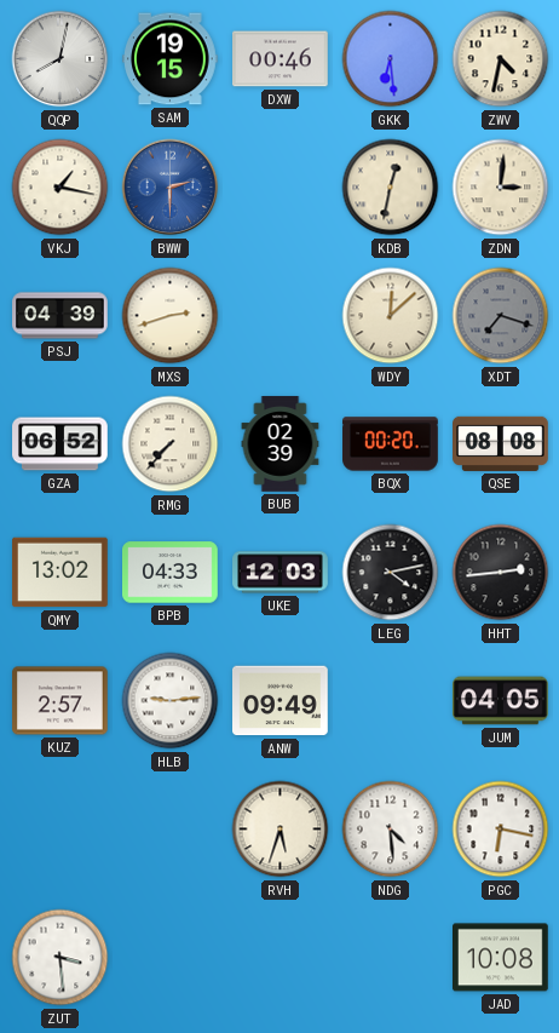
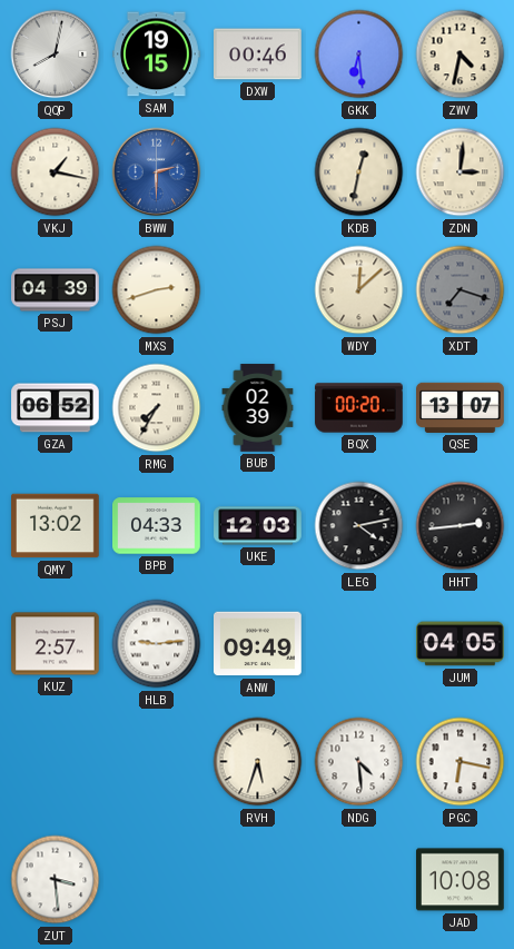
RMG: 7:37 -> 7:35 (157, 408)
QSE: 08:08 -> 13:07 (461, 407)
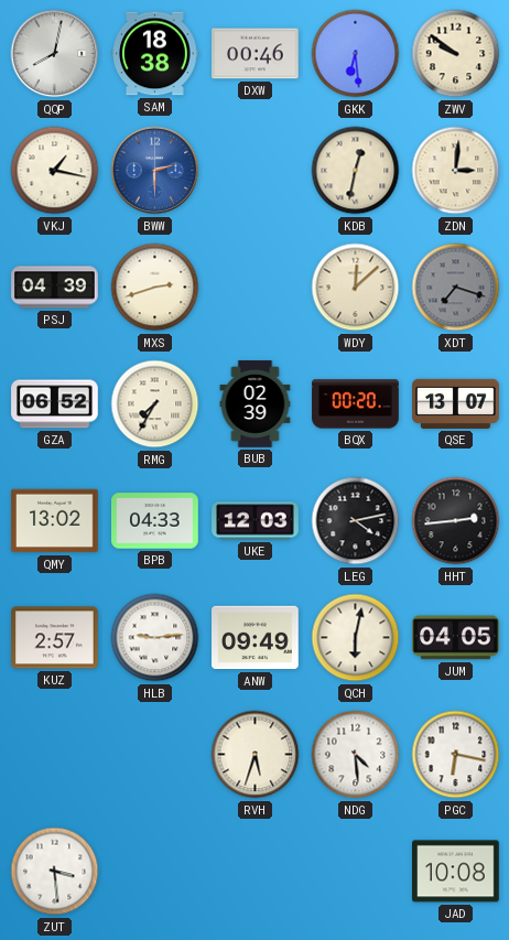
SAM: 19:15 -> 18:38 (155, 54)
ZWV: 4:32 -> 9:51 (456, 54)
QCH: none -> 6:02 (356, 638)
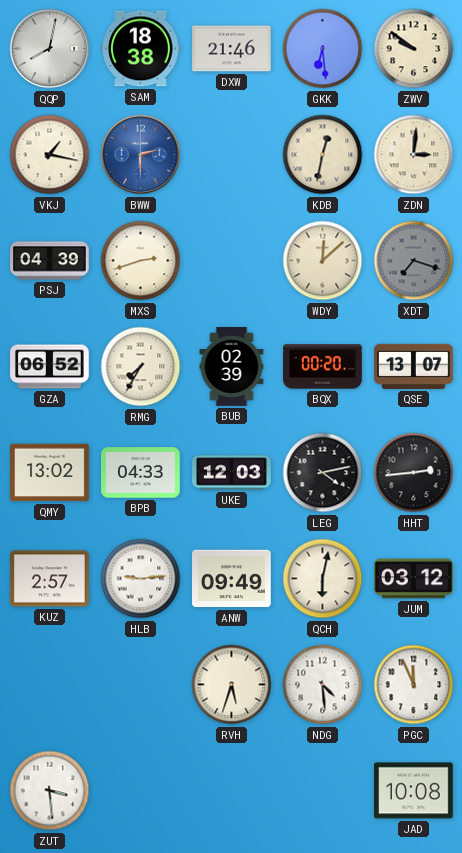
DXW: 00:46 -> 21:46 (232, 49)
JUM: 04:05 -> 03:12 (414, 579)
PGC: 6:17 -> 11:56 (414, 685)
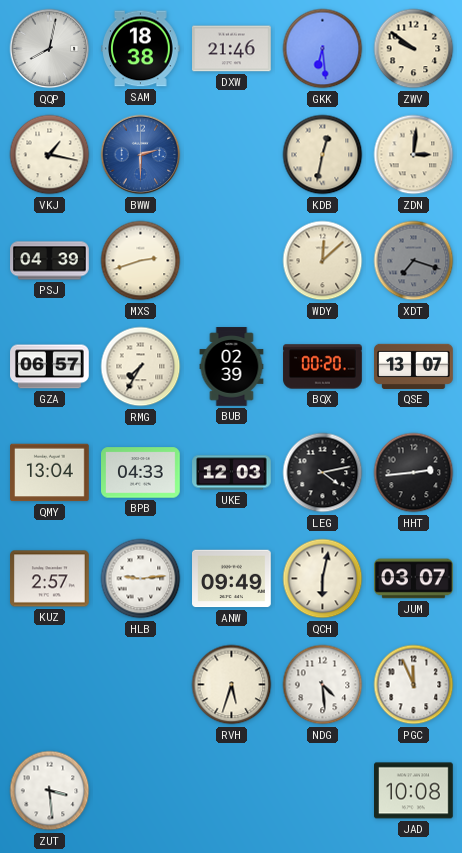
GZA: 06:52 -> 06:57 (50, 367)
QMY: 13:02 -> 13:04 (50, 473)
JUM: 03:12 -> 03:07 (414, 579)
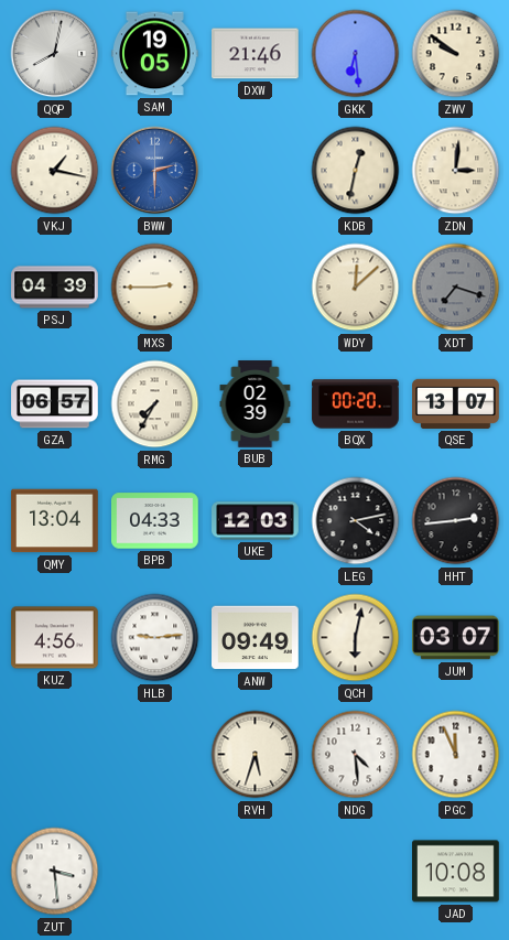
SAM: 18:38 -> 19:05 (155, 54)
MXS: 2:42 -> 2:45 (155, 288)
KUZ: 2:57 -> 4:56 (55, 638)
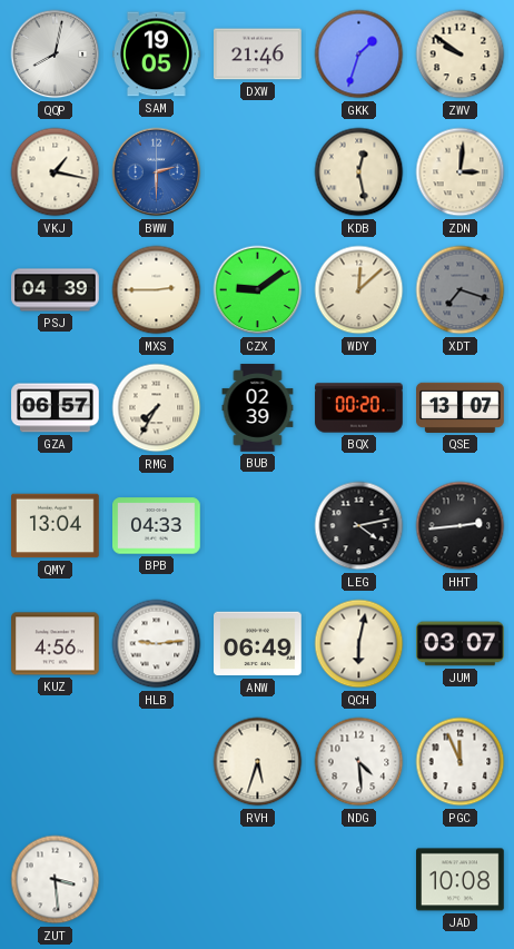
GKK: 6:29 -> 1:33 (359, 55)
KDB: 12:32 -> 12:28 (359, 172)
CZX: none -> 9:09 (258, 290)
UKE: 12:03 -> none (256, 521)
ANW: 09:49 -> 06:49 (258, 644)
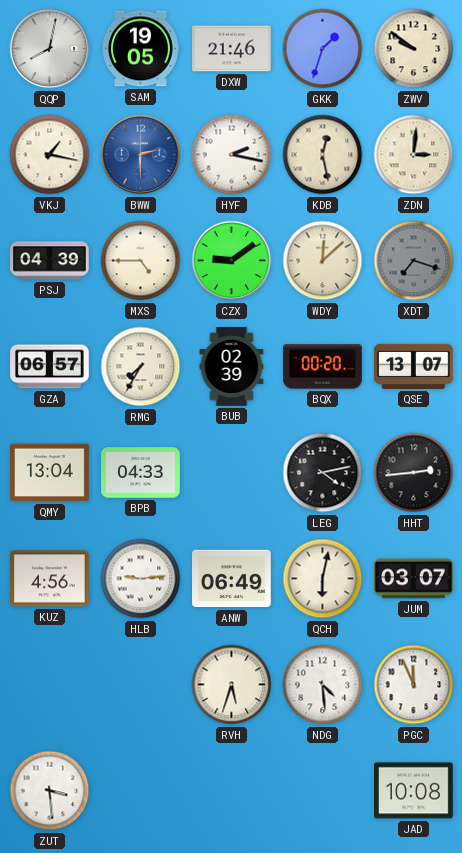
HYF: none -> 2:17 (232, 155)
MXS: 2:45 -> 4:45 (141, 261)
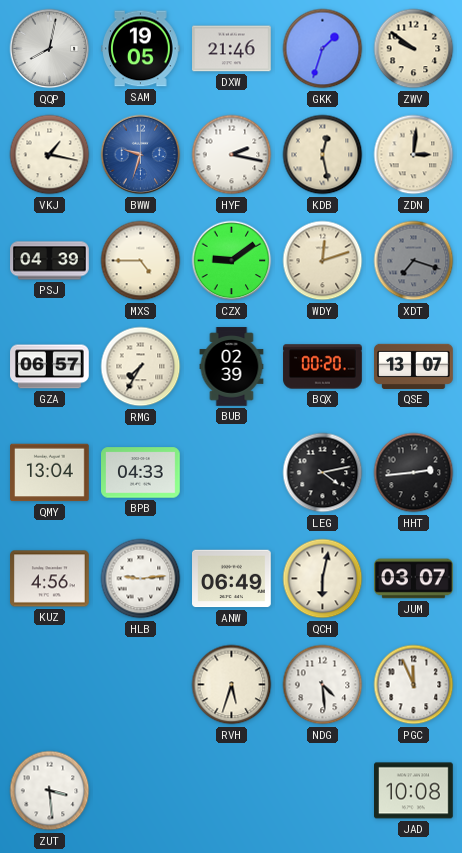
BWW: 2:30 -> 9:33 (141, 155)
WDY: 12:08 -> 12:12 (323, 261)
